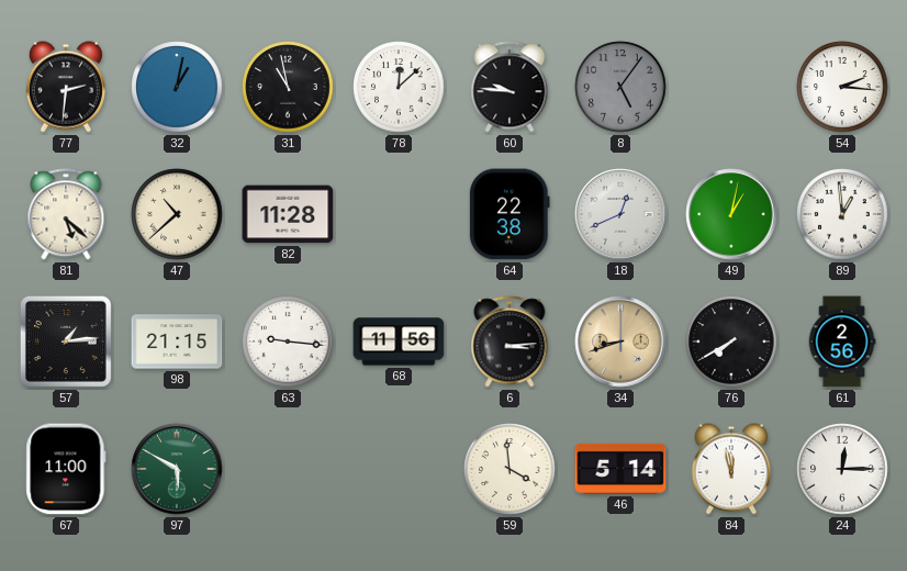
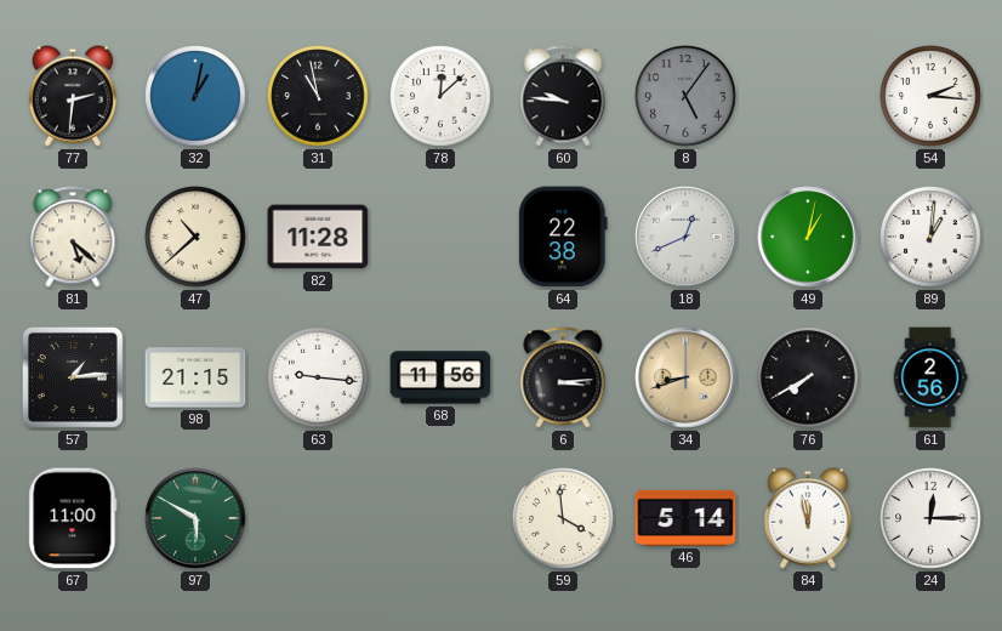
89: 12:59 -> 1:01 (930, 237)
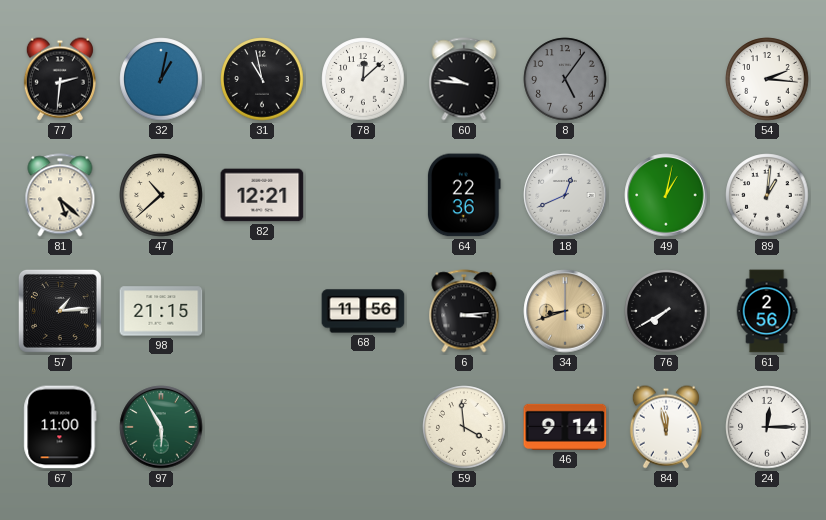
82: 11:28 -> 12:21 (262, 195)
64: 22:38 -> 22:36 (464, 195)
63: 9:16 -> none (318, 377)
97: 5:50 -> 5:55 (161, 427)
46: 5:14 -> 9:14 (565, 427)
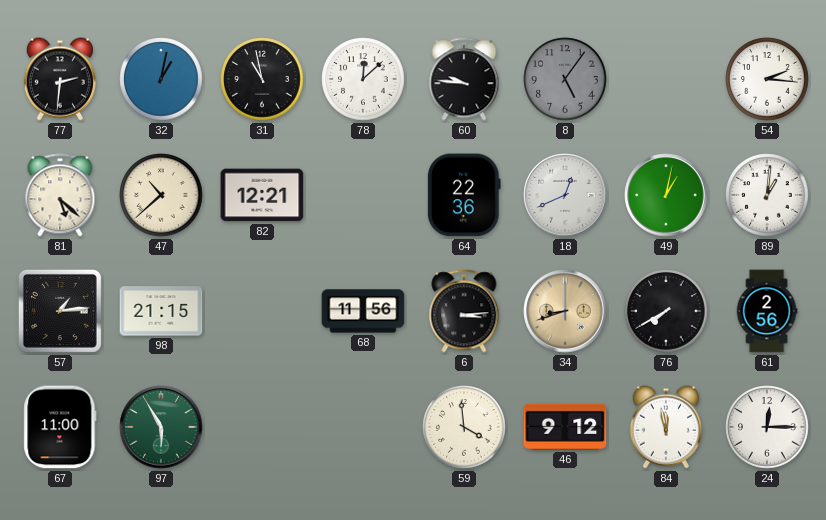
46: 9:14 -> 9:12 (565, 427)
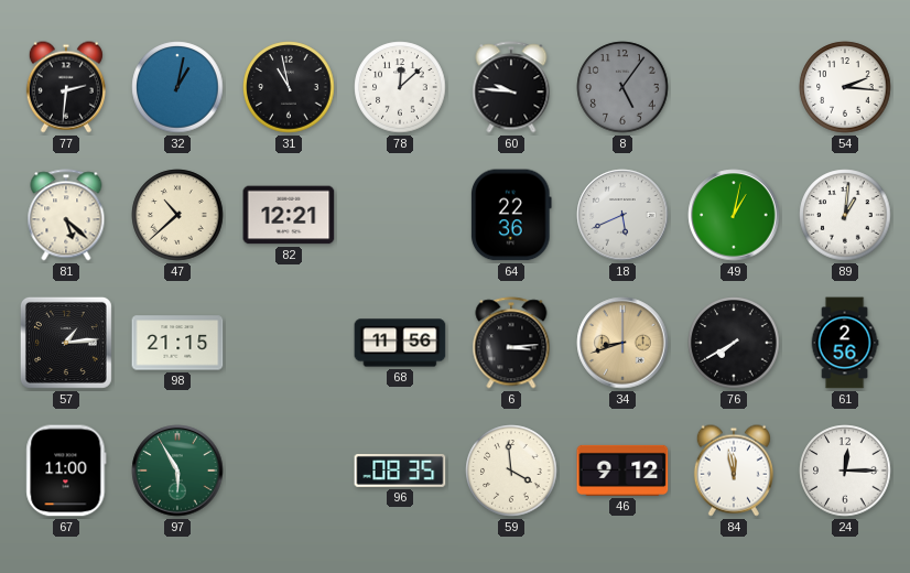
18: 12:41 -> 5:41 (622, 215)
96: none -> 08:35 (400, 472)
